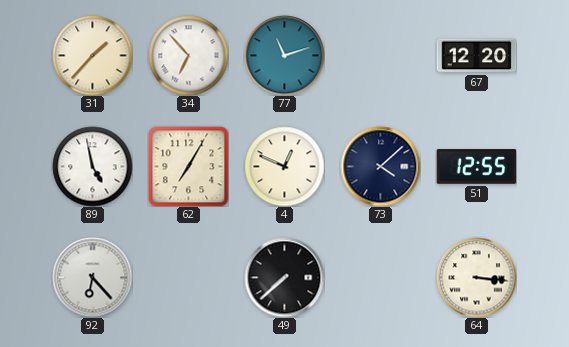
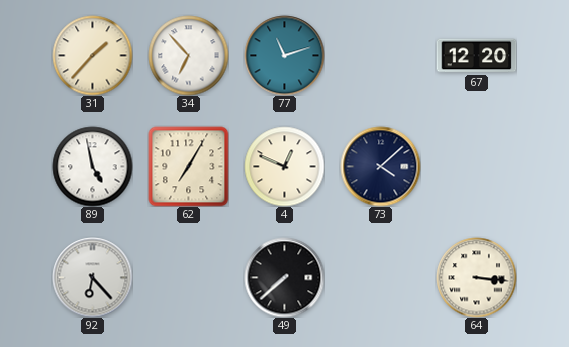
51: 12:55 -> none (476, 167)
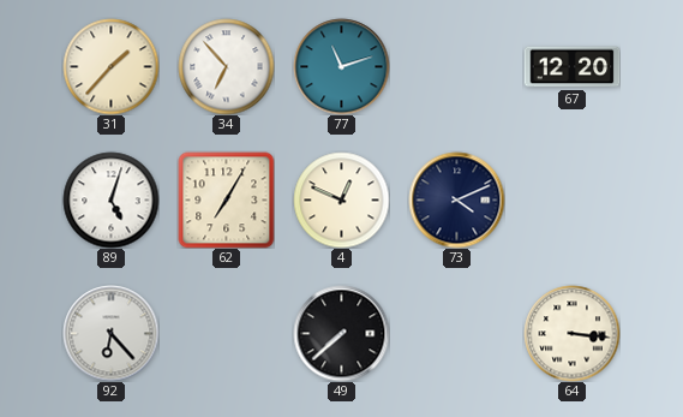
89: 4:58 -> 5:03 (110, 199)
73: 4:08 -> 4:11 (456, 199)
